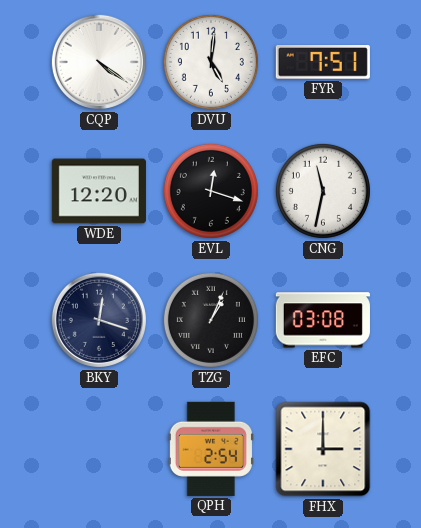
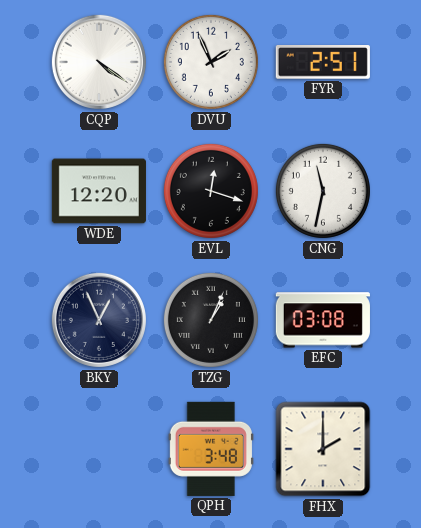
DVU: 5:01 -> 1:56 (211, 62)
FYR: 7:51 -> 2:51 (323, 63)
BKY: 12:18 -> 12:56 (99, 320)
QPH: 2:54 -> 3:48 (211, 449)
FHX: 3:00 -> 2:00 (323, 449)
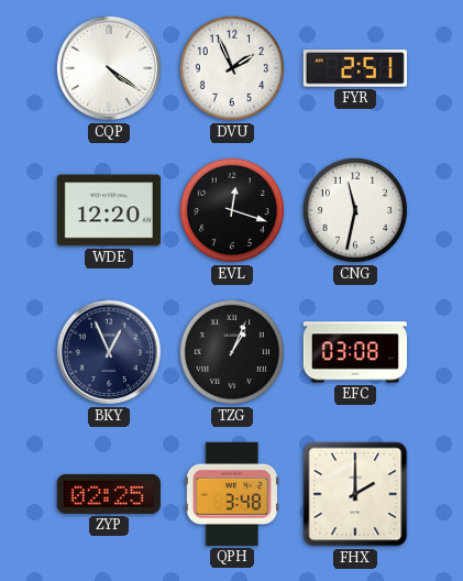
ZYP: none -> 02:25 (109, 494)
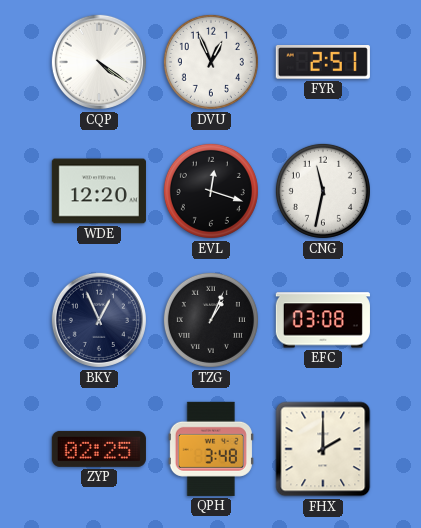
DVU: 1:56 -> 12:56 (211, 62)
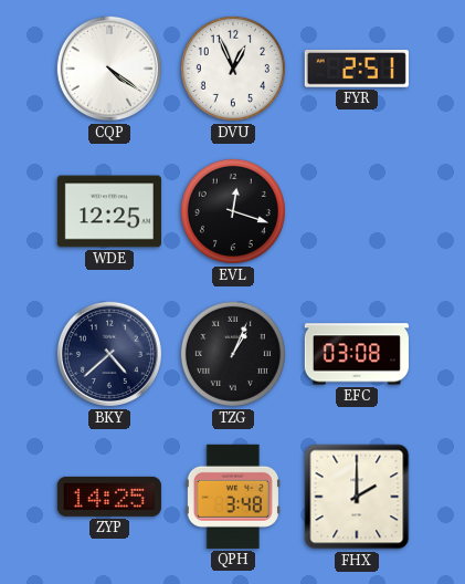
WDE: 12:20 -> 12:25 (109, 211)
CNG: 11:32 -> none (323, 191)
BKY: 12:56 -> 4:38 (109, 354)
ZYP: 02:25 -> 14:25 (109, 497)
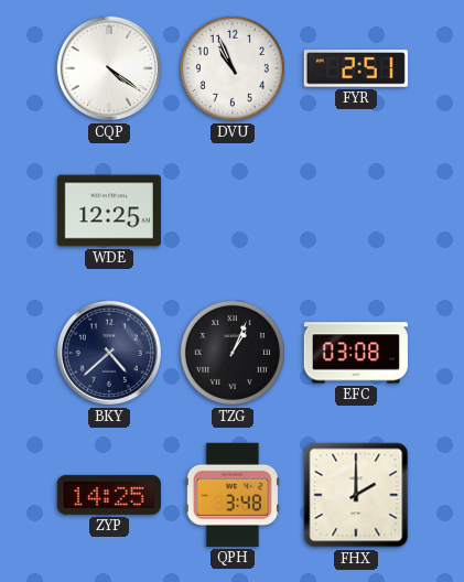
DVU: 12:56 -> 10:56 (233, 68)
EVL: 12:18 -> none (233, 211)
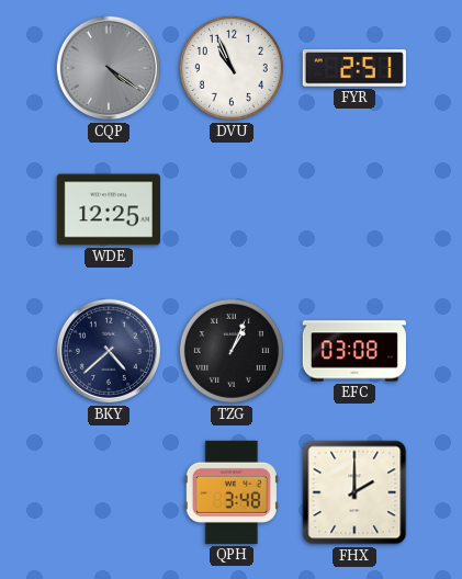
CQP dial: white -> grey (109, 68)
ZYP: 14:25 -> none (109, 495)
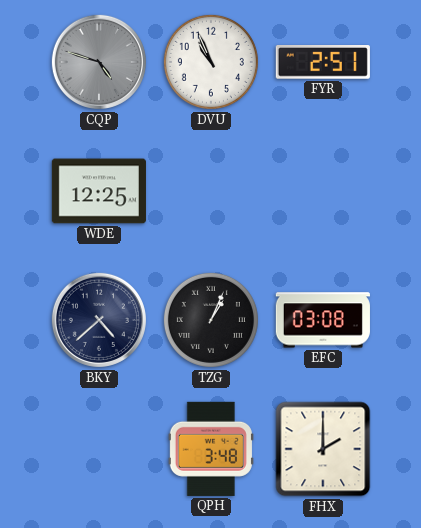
CQP: 4:21 -> 4:48 (99, 62)
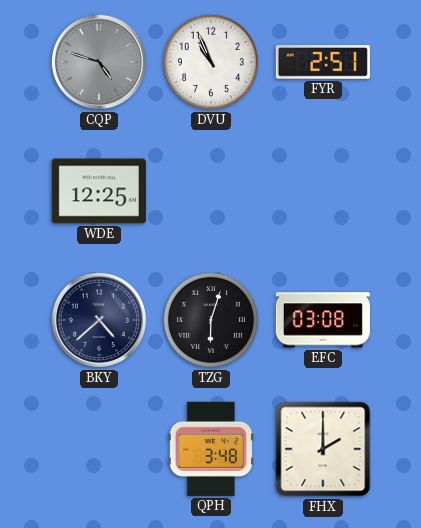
TZG: 1:04 -> 6:03 (211, 320)
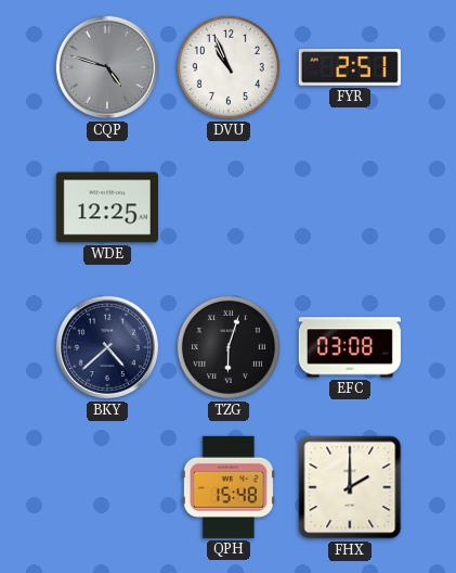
QPH: 3:48 -> 15:48 (229, 487)
